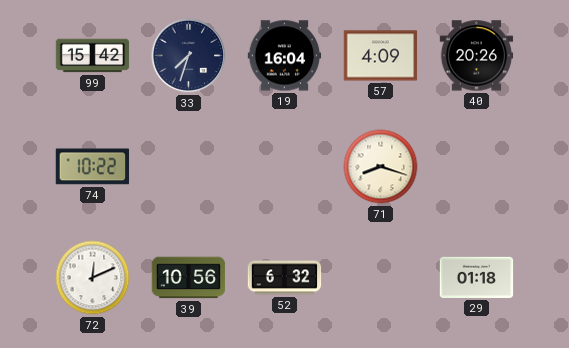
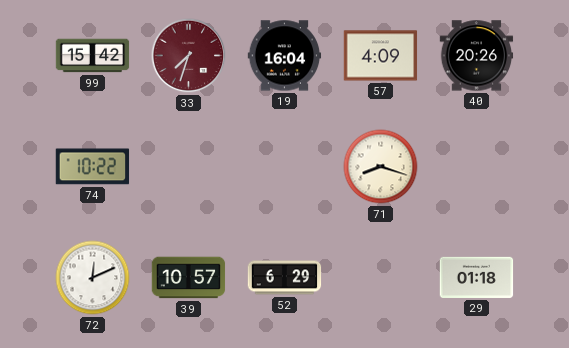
33 dial: navy -> burgundy (189, 56)
39: 10:56 -> 10:57 (189, 278)
52: 6:32 -> 6:29 (285, 278)
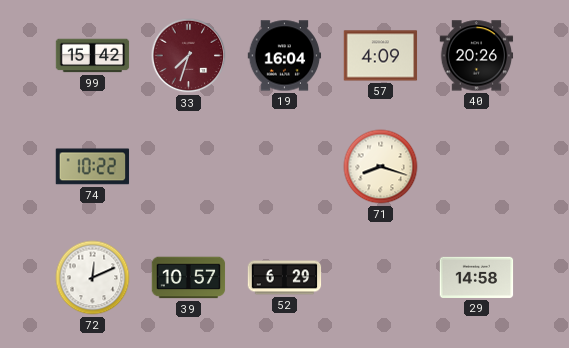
29: 01:18 -> 14:58 (477, 277)
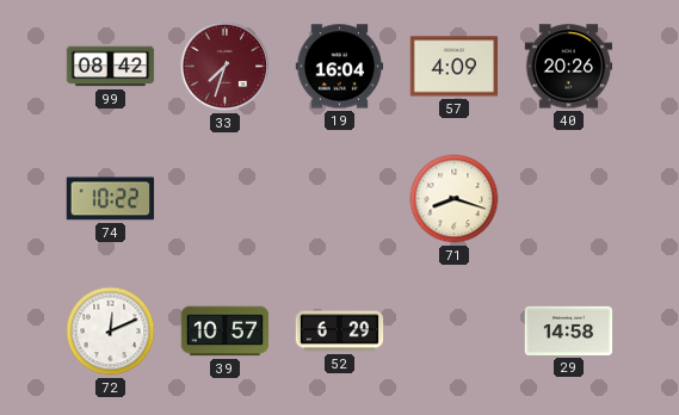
99: 15:42 -> 08:42 (111, 67)
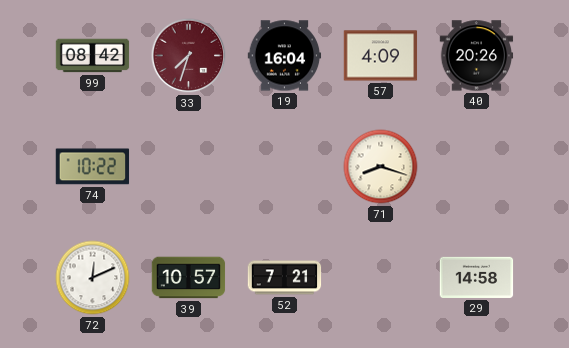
52: 6:29 -> 7:21 (285, 278)
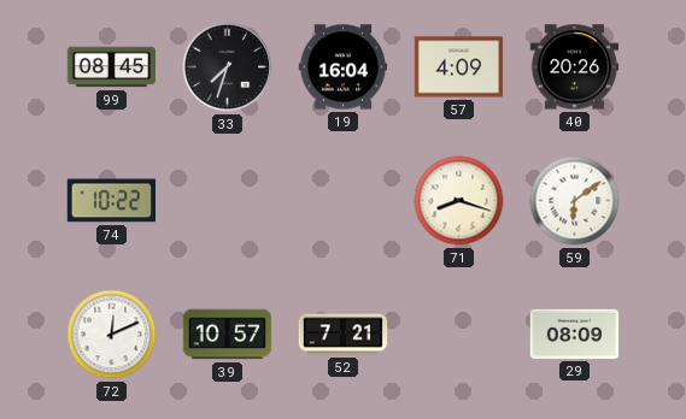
99: 08:42 -> 08:45 (112, 67)
33 dial: burgundy -> black (228, 67)
59: none -> 6:09 (575, 201)
29: 14:58 -> 08:09 (575, 334)
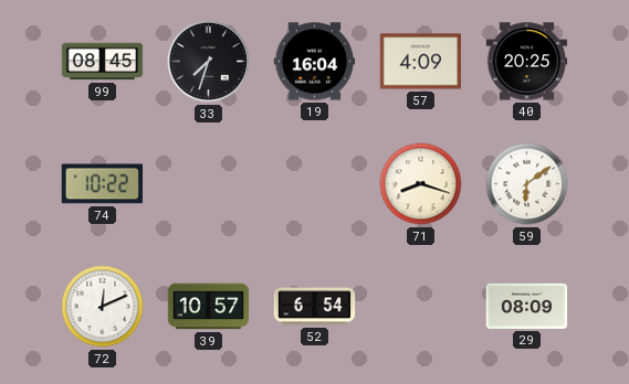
40: 20:26 -> 20:25 (527, 62)
52: 7:21 -> 6:54 (315, 307)
